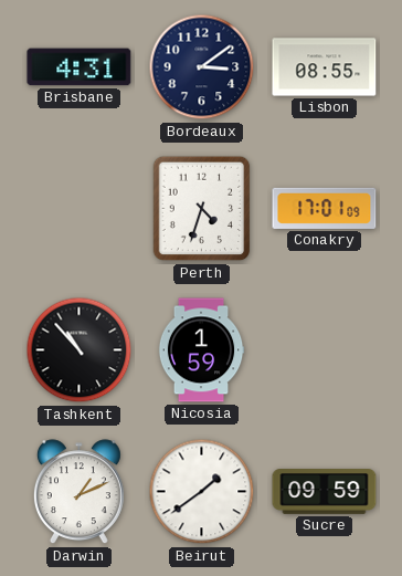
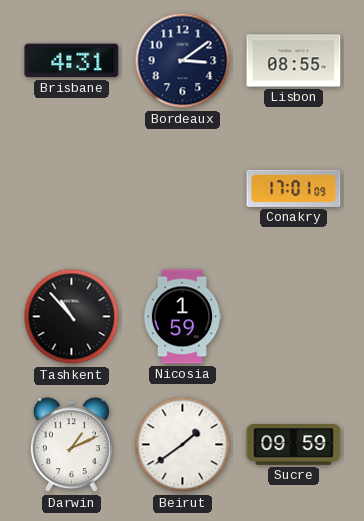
Perth: 4:33 -> none (202, 209)
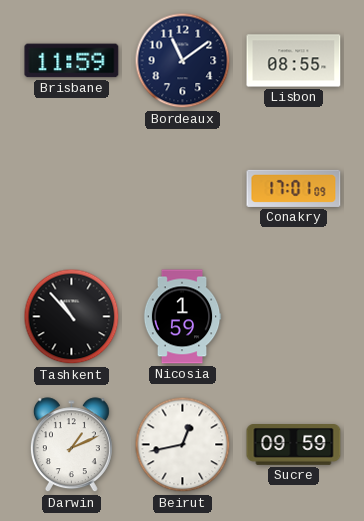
Brisbane: 4:31 -> 11:59 (72, 61)
Bordeaux: 3:09 -> 11:09 (183, 61)
Beirut: 1:39 -> 12:43 (183, 445)
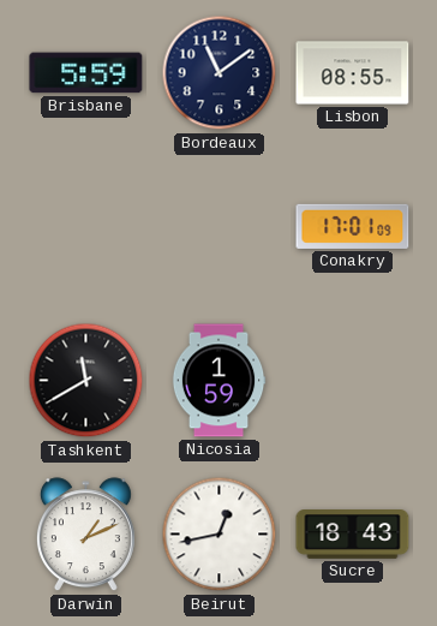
Brisbane: 11:59 -> 5:59 (86, 73)
Tashkent: 10:53 -> 11:40 (86, 381)
Sucre: 09:59 -> 18:43 (353, 535)
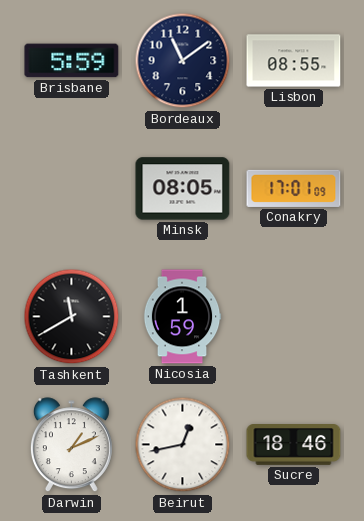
Minsk: none -> 08:05 (183, 189)
Sucre: 18:43 -> 18:46 (294, 445)
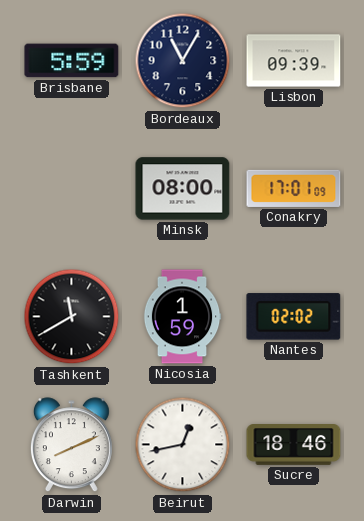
Bordeaux: 11:09 -> 11:05 (183, 61)
Lisbon: 08:55 -> 09:39 (294, 61)
Minsk: 08:05 -> 08:00 (183, 189)
Nantes: none -> 02:02 (294, 317)
Darwin: 1:11 -> 8:11 (71, 445)
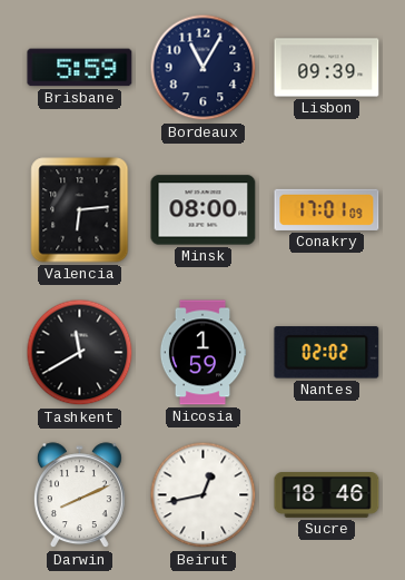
Valencia: none -> 6:14 (80, 210)
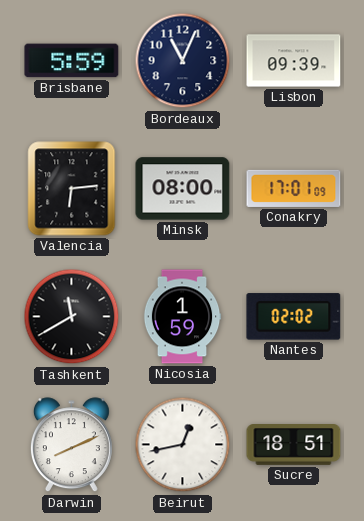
Bordeaux: 11:05 -> 11:04 (183, 61)
Sucre: 18:46 -> 18:51 (294, 445)
